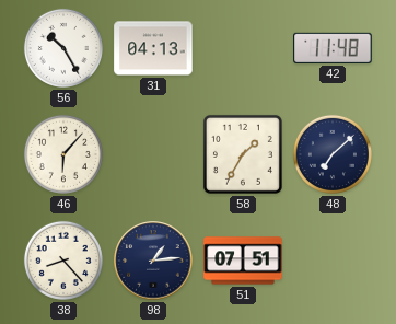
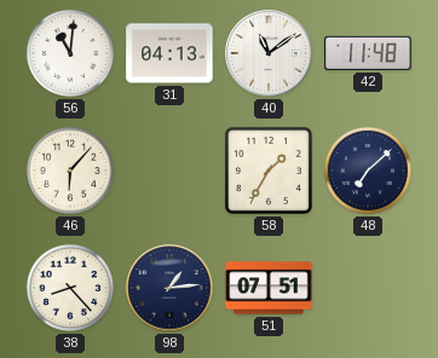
56: 10:25 -> 11:01 (70, 53)
40: none -> 11:09 (269, 53)
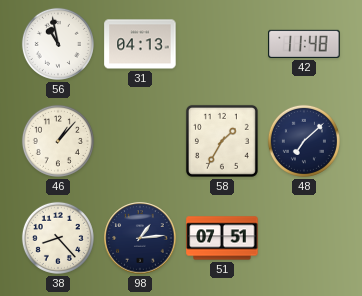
56: 11:01 -> 10:58 (58, 44)
40: 11:09 -> none (269, 53)
46: 6:07 -> 1:07 (58, 141)
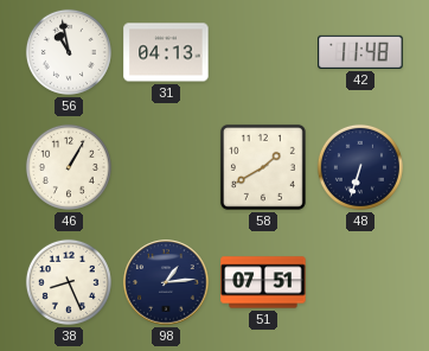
46: 1:07 -> 1:05 (69, 167)
58: 1:35 -> 1:40 (263, 167)
48: 7:08 -> 6:33 (360, 167)
38: 8:23 -> 8:26 (69, 282)
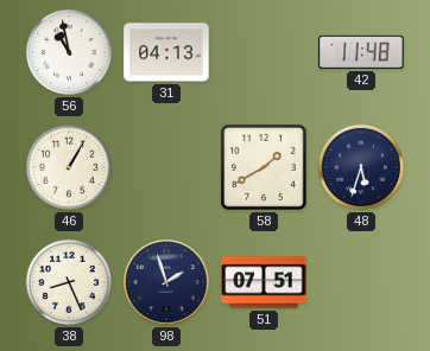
48: 6:33 -> 5:33 (361, 167)
98: 1:14 -> 1:57 (166, 282)
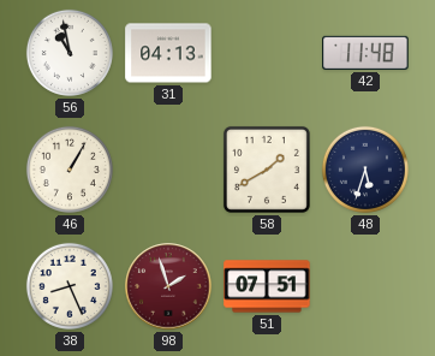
98 dial: navy -> burgundy (168, 286)
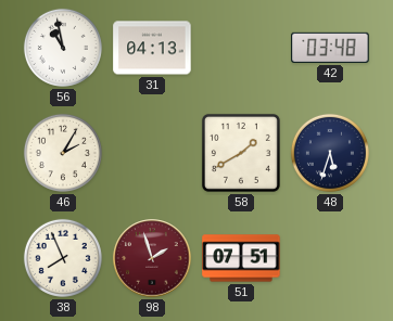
42: 11:48 -> 03:48 (330, 48)
46: 1:05 -> 2:05 (63, 153)
38: 8:26 -> 7:56 (63, 258)
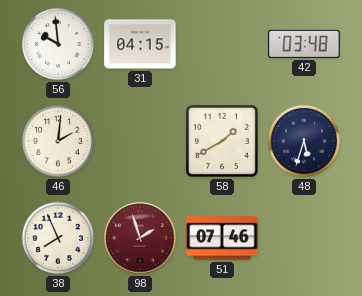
56: 10:58 -> 9:59 (58, 44)
31: 04:13 -> 04:15 (140, 44)
46: 2:05 -> 2:01 (58, 141)
51: 07:51 -> 07:46 (222, 238)
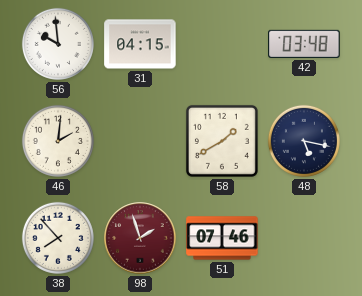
48: 5:33 -> 5:17 (304, 141)
38: 7:56 -> 7:53 (58, 238)
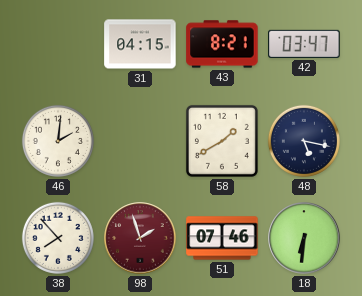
56: 9:59 -> none (58, 44)
43: none -> 8:21 (222, 44)
42: 03:48 -> 03:47 (304, 44)
18: none -> 6:31 (304, 238)
